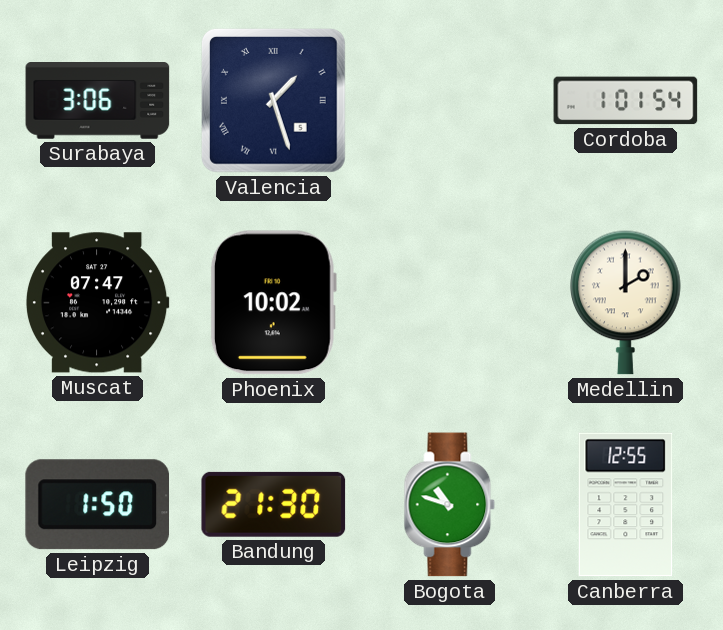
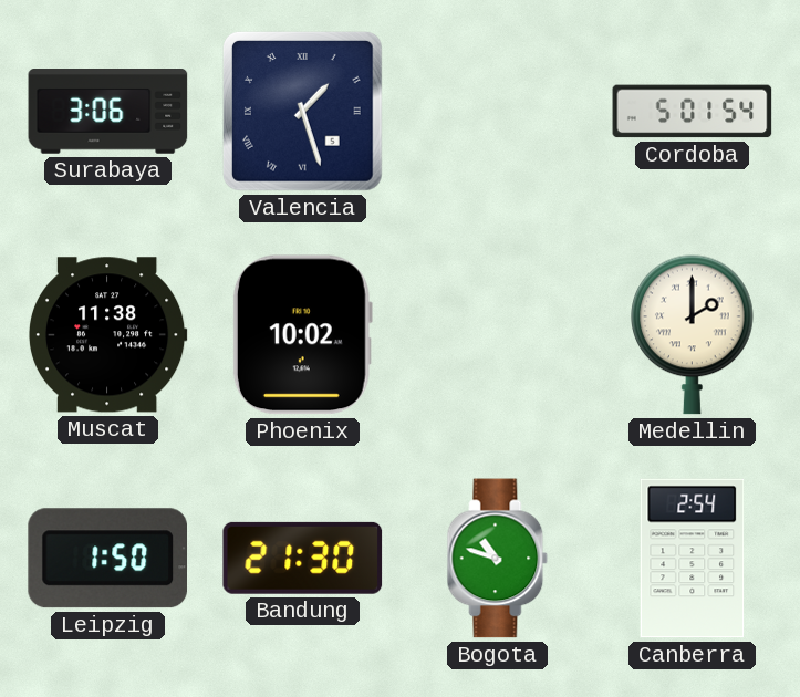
Cordoba: 1:01 -> 5:01 (693, 112)
Muscat: 07:47 -> 11:38 (107, 335)
Canberra: 12:55 -> 2:54 (693, 559)
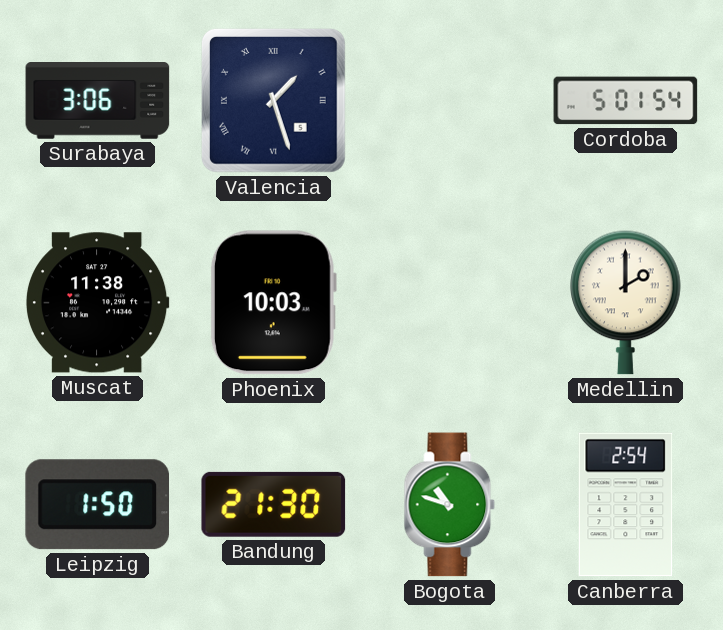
Phoenix: 10:02 -> 10:03 (273, 303)
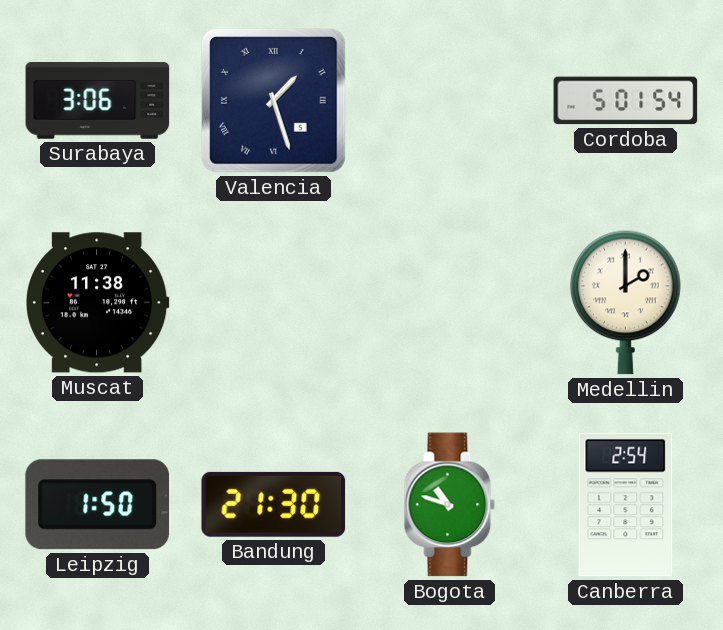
Phoenix: 10:03 -> none (273, 303)
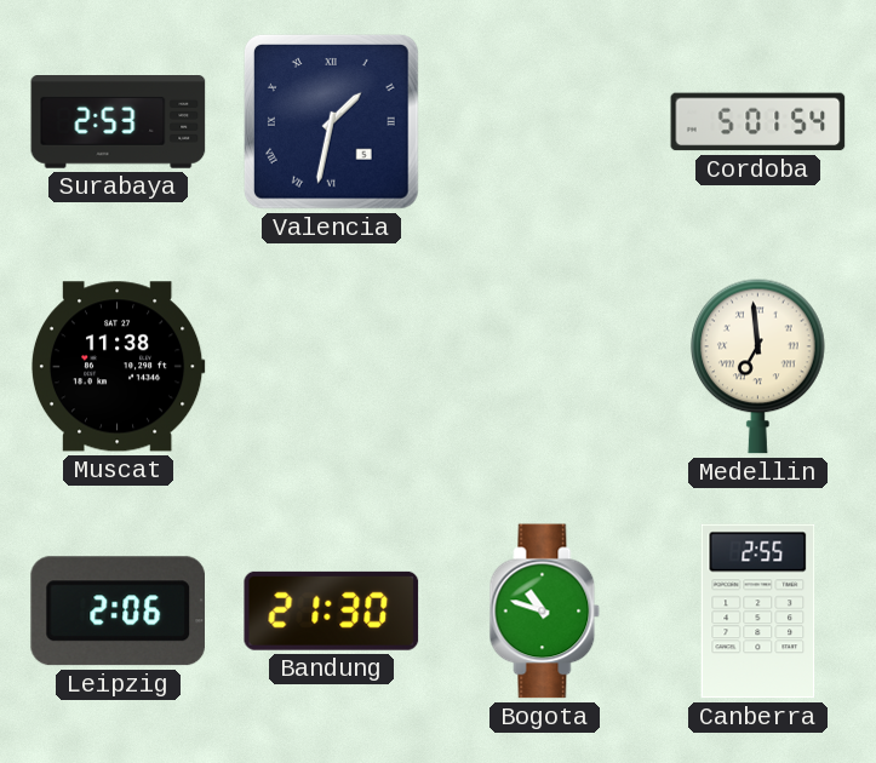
Surabaya: 3:06 -> 2:53 (119, 122)
Valencia: 1:27 -> 1:32 (332, 122)
Medellin: 2:00 -> 6:59 (758, 366)
Leipzig: 1:50 -> 2:06 (118, 612)
Canberra: 2:54 -> 2:55 (758, 612)
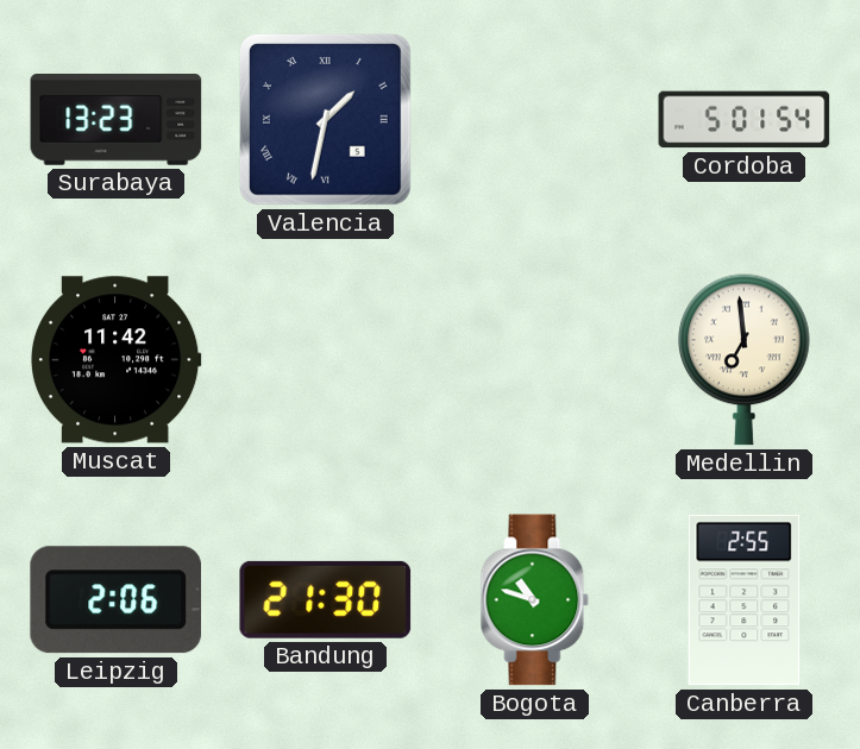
Surabaya: 2:53 -> 13:23 (117, 120)
Muscat: 11:38 -> 11:42 (115, 360)
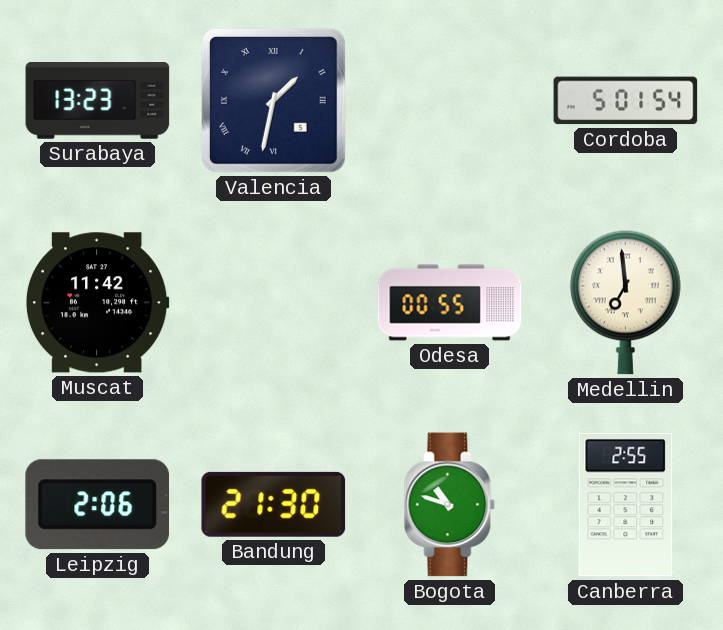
Odesa: none -> 00:55 (450, 303)
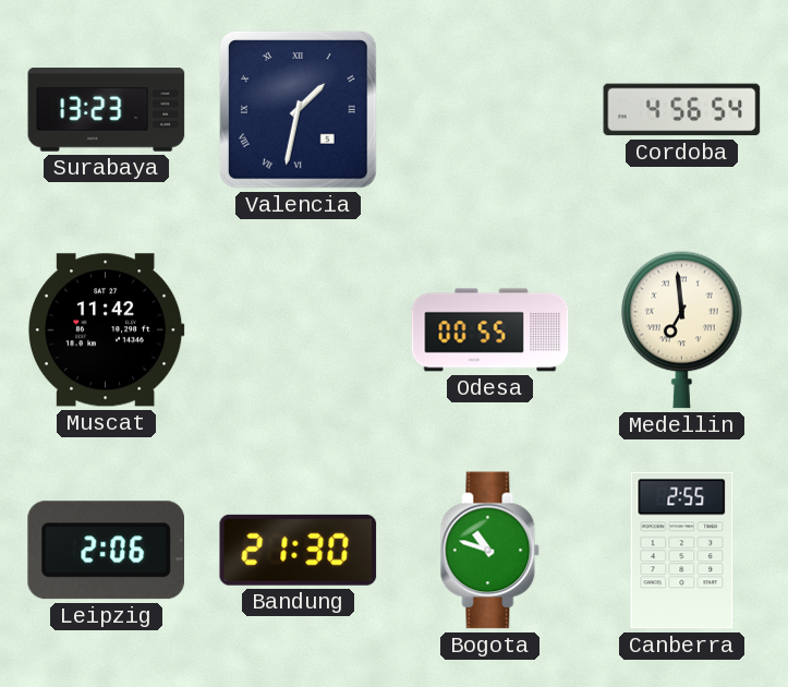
Cordoba: 5:01 -> 4:56 (682, 110)
